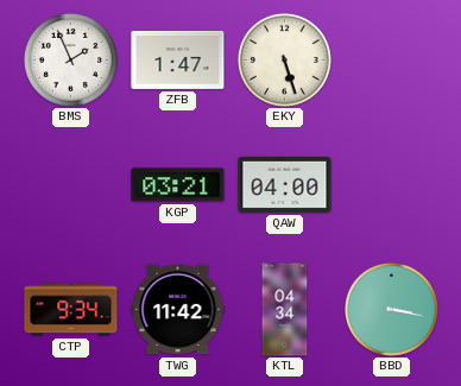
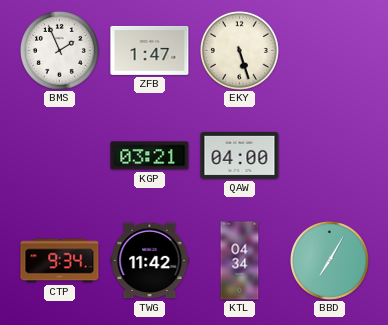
BBD: 3:17 -> 7:05 (329, 260)
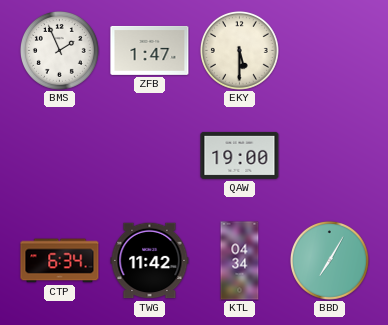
EKY: 5:27 -> 5:30 (239, 50)
KGP: 03:21 -> none (150, 156)
QAW: 04:00 -> 19:00 (240, 155)
CTP: 9:34 -> 6:34 (60, 261)
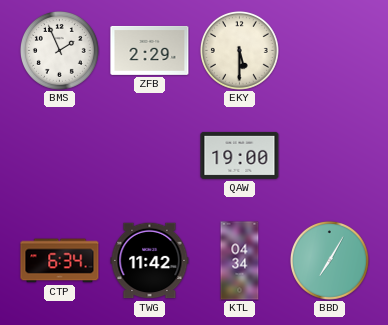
ZFB: 1:47 -> 2:29 (150, 50)
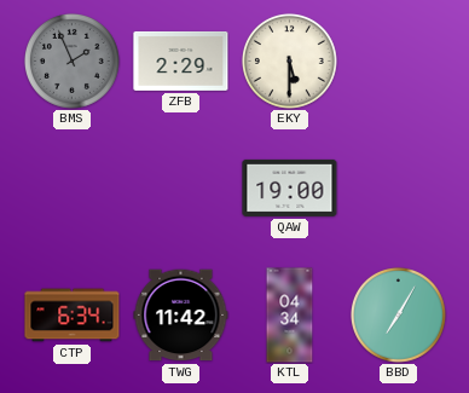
BMS dial: white -> grey (71, 60)
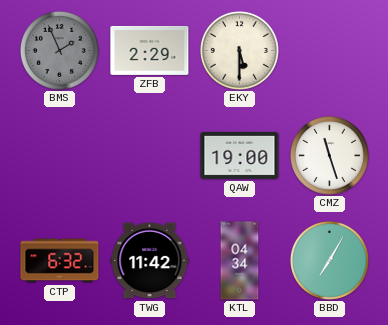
CMZ: none -> 11:27 (329, 155)
CTP: 6:34 -> 6:32 (60, 261)
